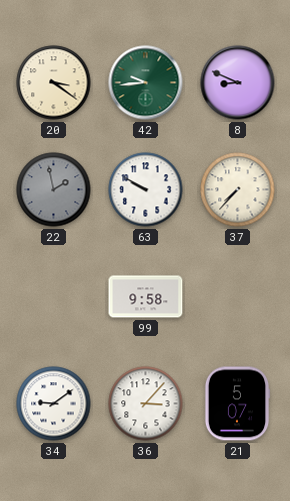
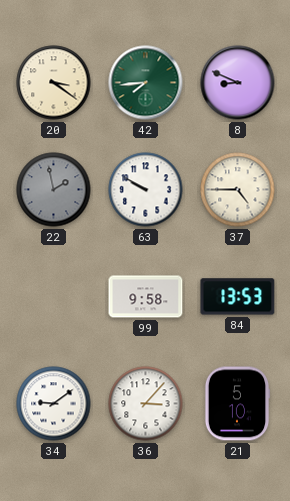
42: 9:44 -> 7:44 (146, 83)
37: 7:37 -> 4:45 (238, 190)
84: none -> 13:53 (238, 297)
21: 5:07 -> 5:10 (237, 404)
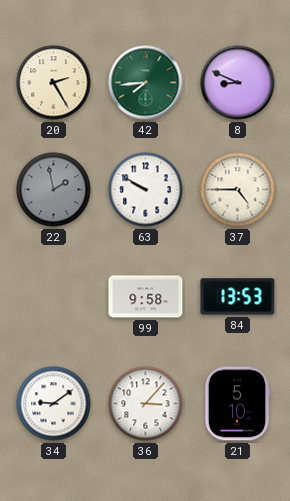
20: 3:21 -> 2:25 (54, 83)
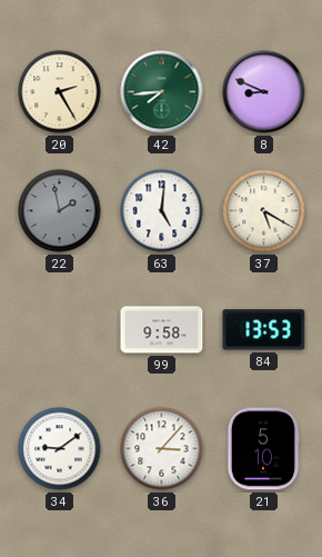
63: 9:50 -> 5:01 (162, 211)
37: 4:45 -> 5:20 (264, 211)
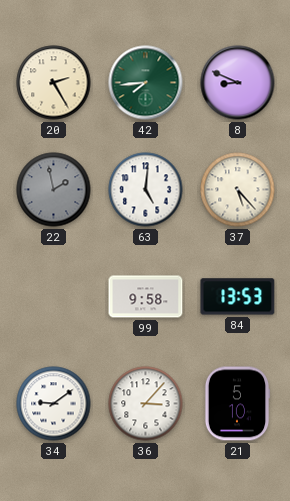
37: 5:20 -> 5:23 (238, 190)
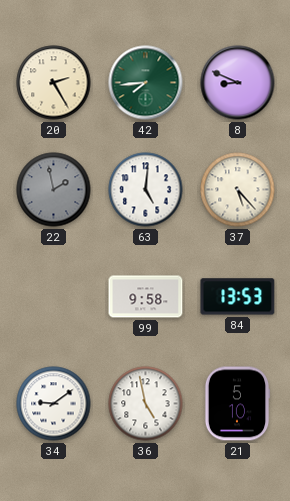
36: 3:07 -> 4:58 (146, 404)
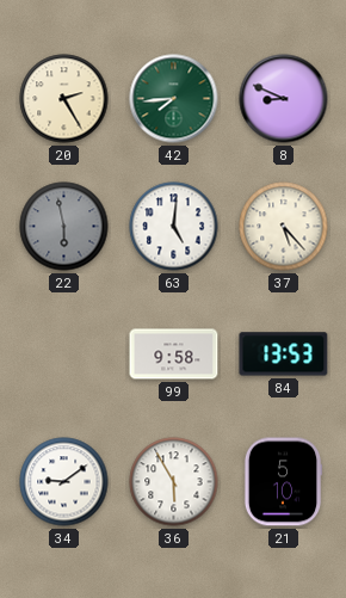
22: 1:58 -> 5:58 (64, 227)
36: 4:58 -> 5:55 (174, 482)
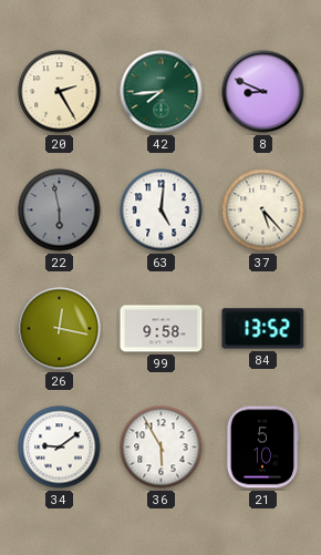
26: none -> 12:17 (60, 329)
84: 13:53 -> 13:52 (263, 329)
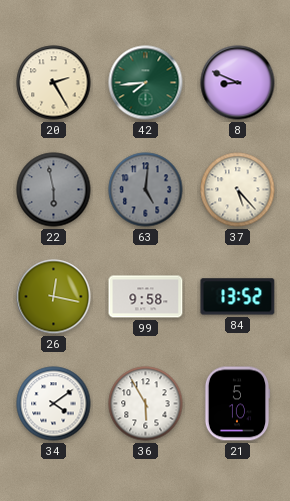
63 dial: white -> grey (146, 190)
34: 9:09 -> 4:09 (54, 404)
